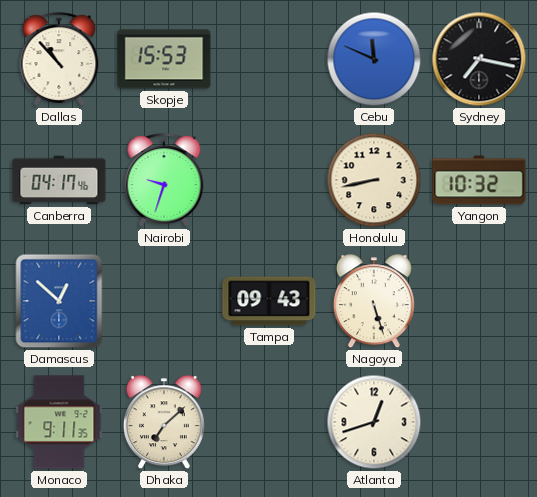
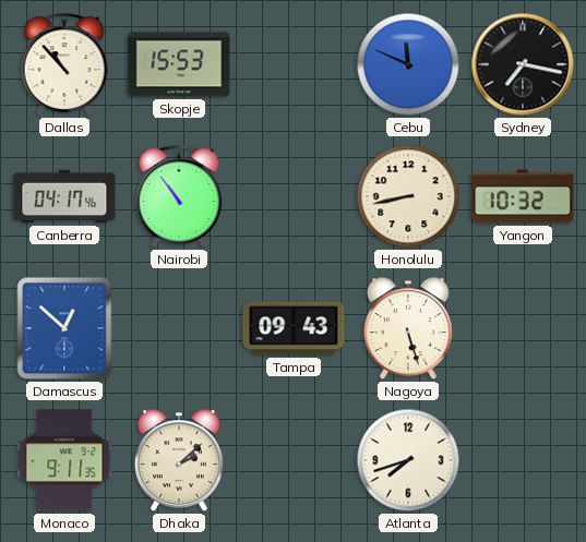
Nairobi: 9:33 -> 10:54 (179, 196)
Dhaka: 7:08 -> 2:08 (179, 461)
Atlanta: 12:42 -> 7:42 (408, 460)
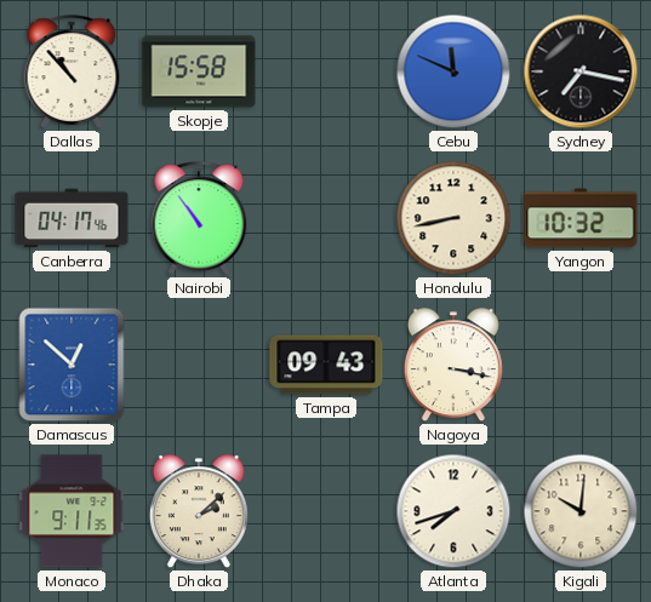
Skopje: 15:53 -> 15:58 (199, 71)
Nagoya: 5:27 -> 3:17 (453, 366)
Kigali: none -> 10:01 (581, 511)
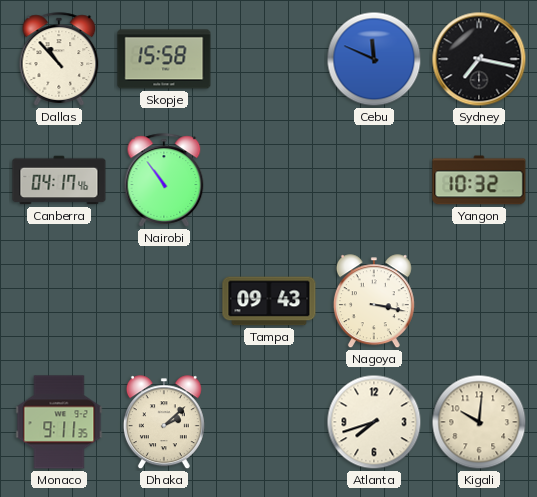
Honolulu: 8:43 -> none (453, 218)
Damascus: 12:52 -> none (72, 365)
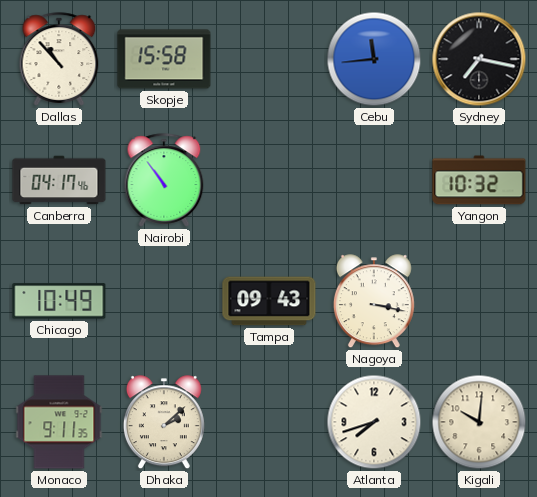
Cebu: 11:49 -> 11:44 (374, 59)
Chicago: none -> 10:49 (59, 301)
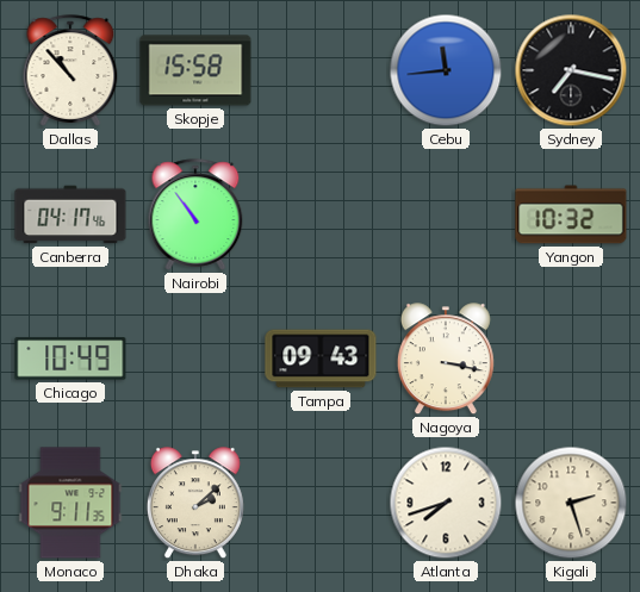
Kigali: 10:01 -> 2:27 (571, 503)
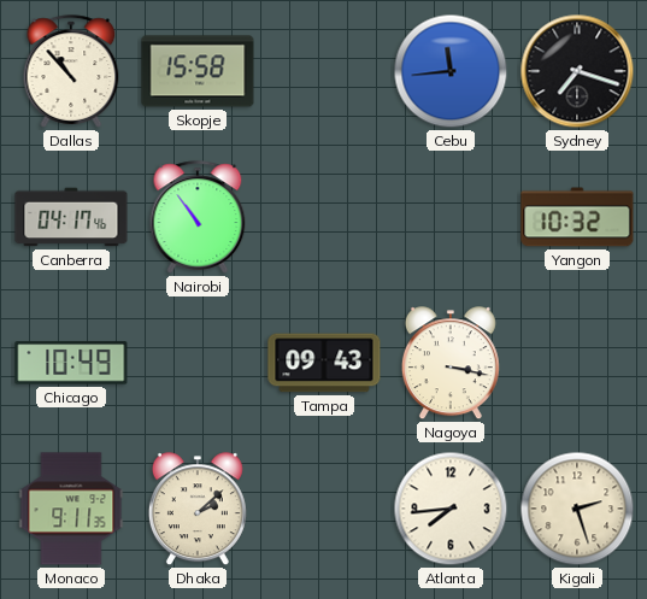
Sydney: 7:17 -> 7:18 (577, 71)
Atlanta: 7:42 -> 7:44 (451, 509)
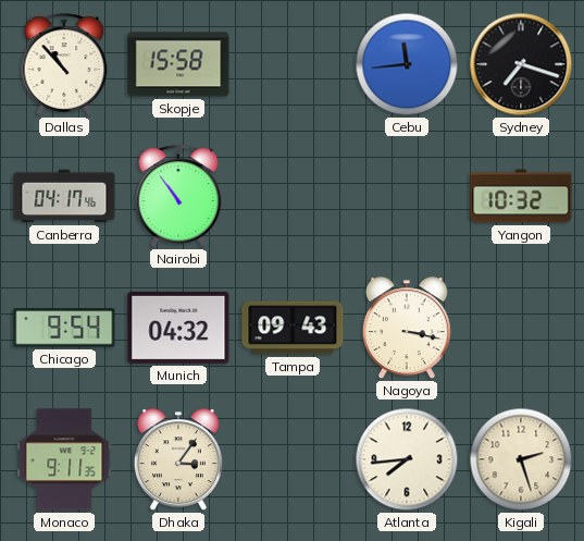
Chicago: 10:49 -> 9:54 (64, 328)
Munich: none -> 04:32 (178, 328)
Dhaka: 2:08 -> 3:06 (178, 460)
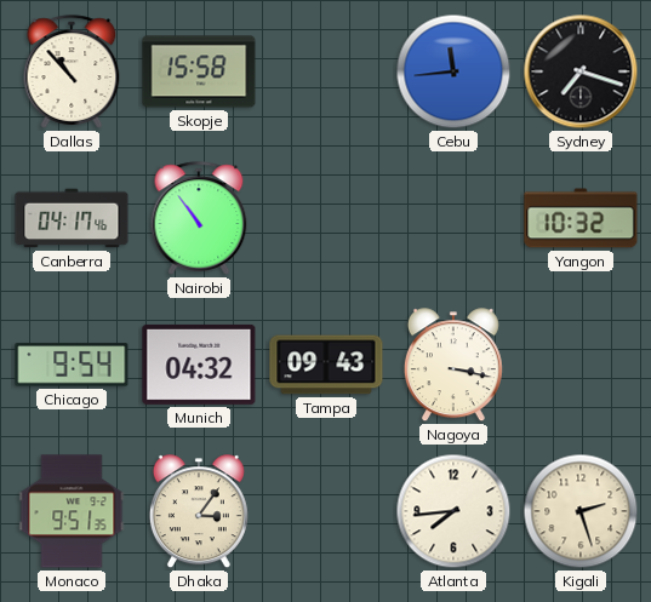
Monaco: 9:11 -> 9:51 (72, 511)
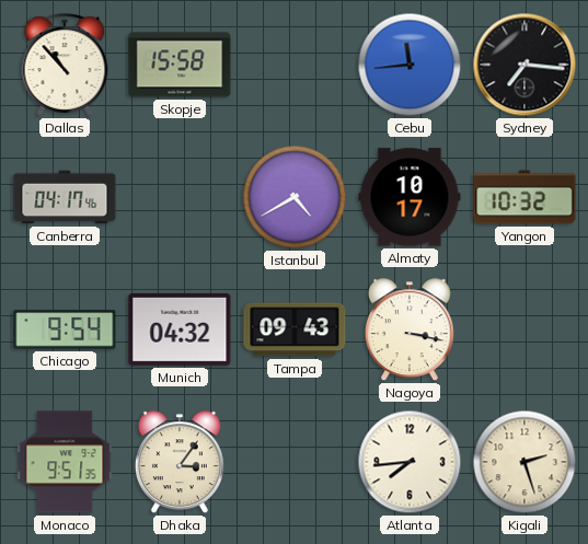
Sydney: 7:18 -> 7:16 (524, 65)
Nairobi: 10:54 -> none (199, 218)
Istanbul: none -> 4:40 (295, 197)
Almaty: none -> 10:17 (410, 197)
